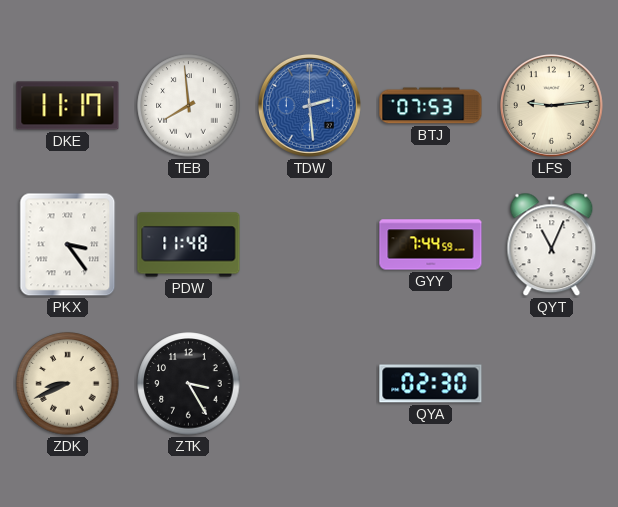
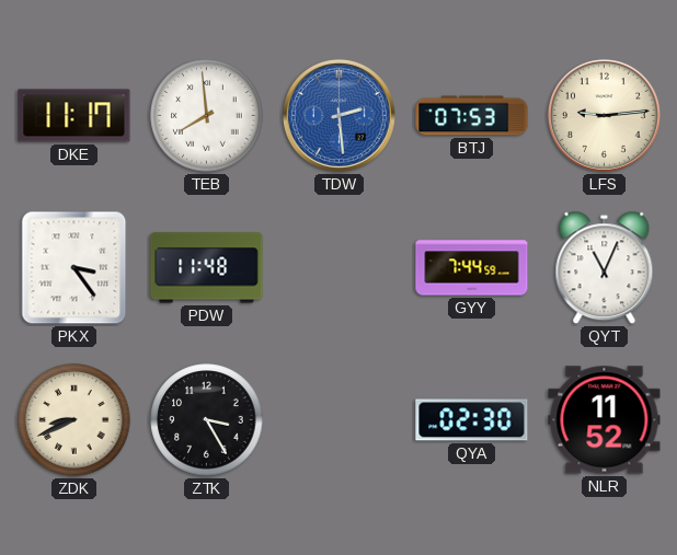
NLR: none -> 11:52 (605, 420)
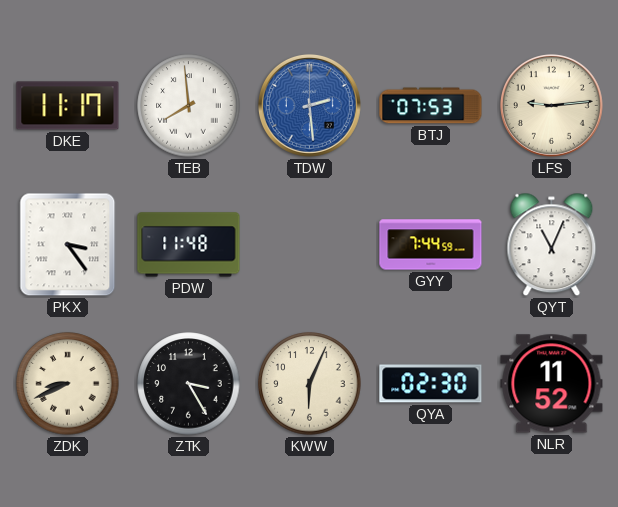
KWW: none -> 6:04 (310, 384)
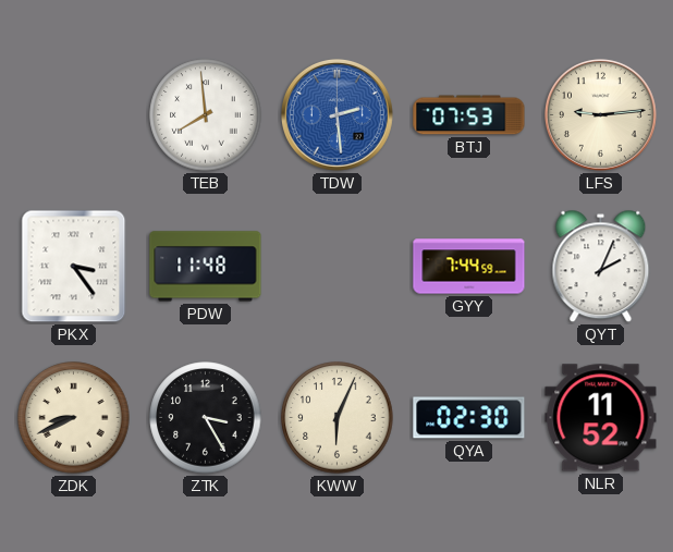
DKE: 11:17 -> none (68, 106)
QYT: 11:04 -> 2:04 (601, 267)
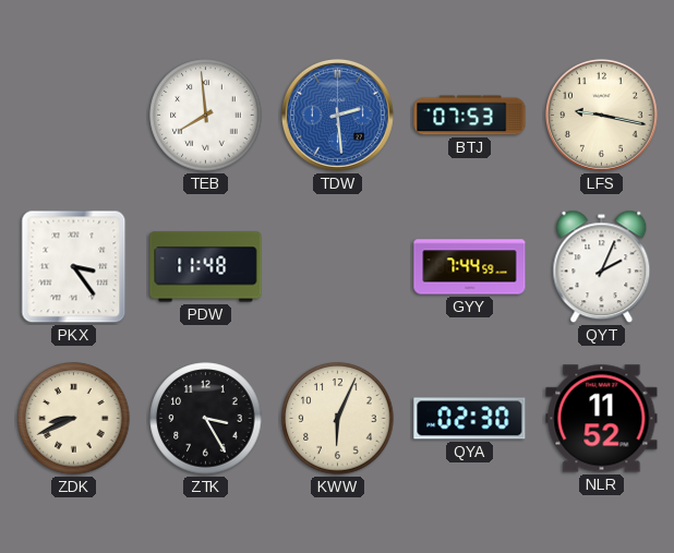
LFS: 9:14 -> 9:17 (601, 115)
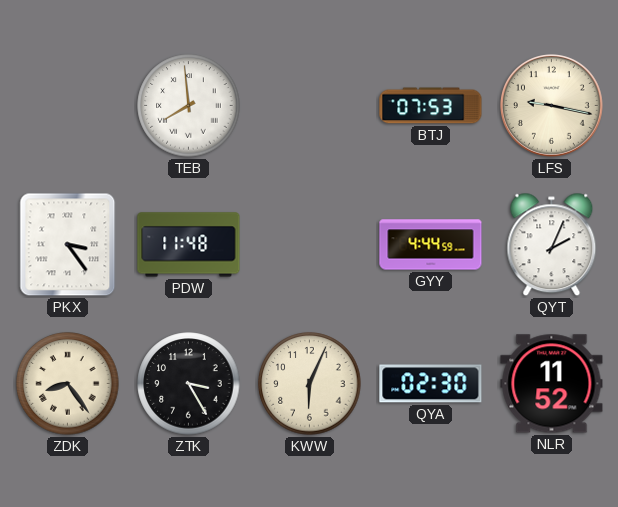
TDW: 2:29 -> none (337, 115)
GYY: 7:44 -> 4:44 (431, 245)
ZDK: 8:41 -> 8:24 (68, 384)
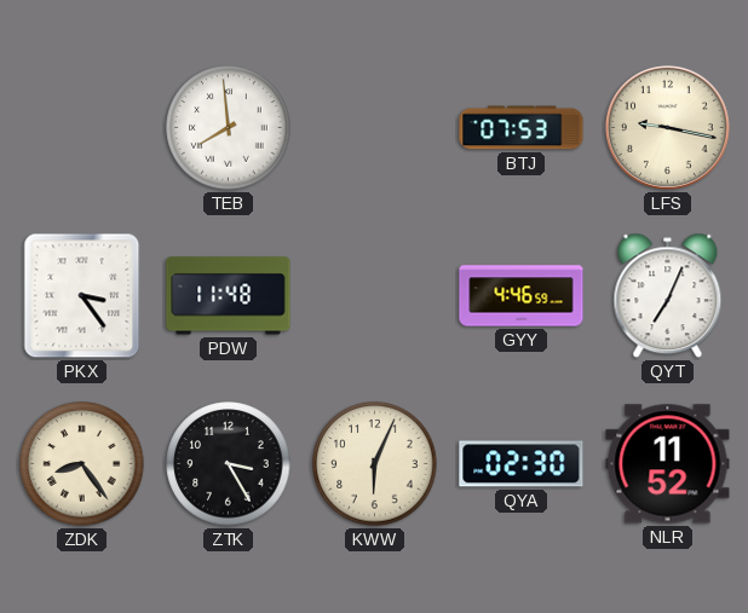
GYY: 4:44 -> 4:46 (522, 296)
QYT: 2:04 -> 7:04 (668, 296)
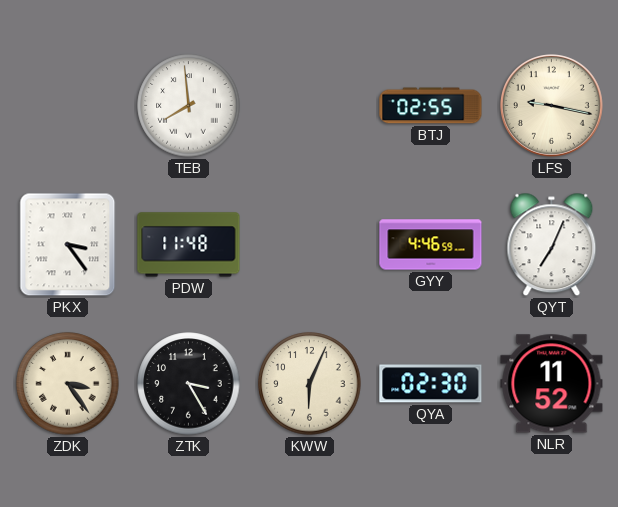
BTJ: 07:53 -> 02:55 (431, 106)
ZDK: 8:24 -> 3:24 (68, 384)
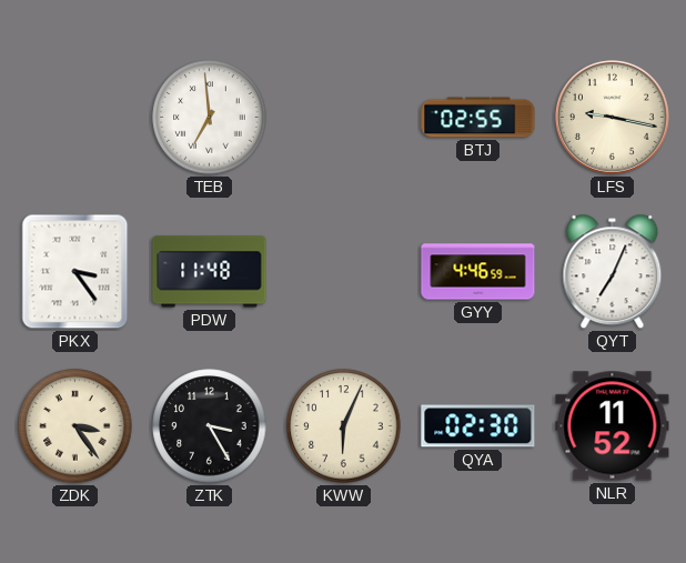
TEB: 7:59 -> 6:59 (210, 118)
